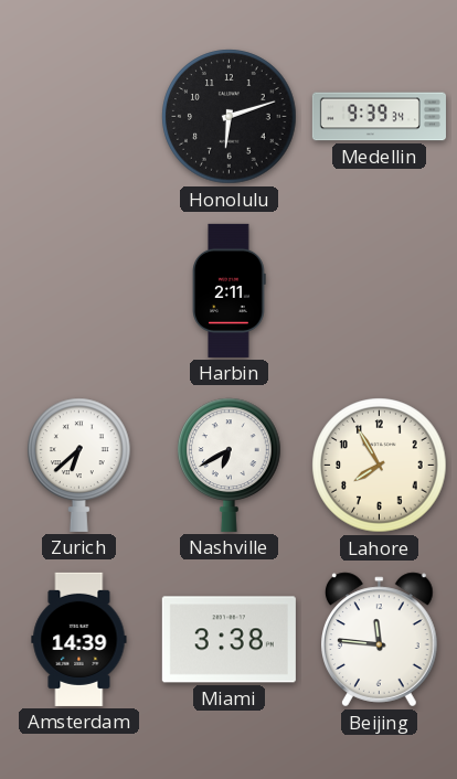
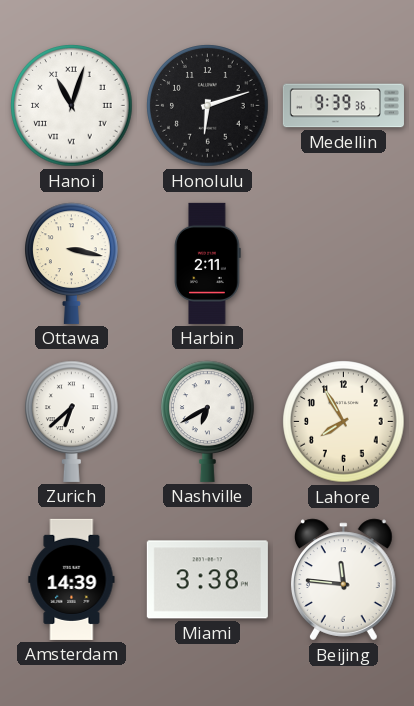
Hanoi: none -> 11:03 (72, 106)
Medellin: 9:39:34 -> 9:39:36 (343, 106)
Ottawa: none -> 3:17 (72, 263)
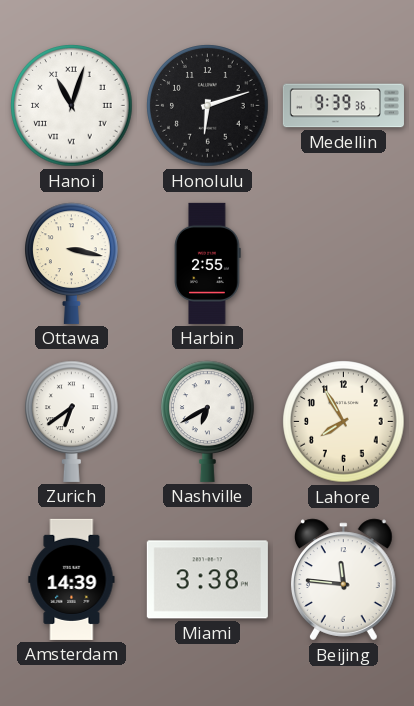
Harbin: 2:11 -> 2:55 (208, 263)
Zurich: 6:38 -> 6:39 (72, 421)
